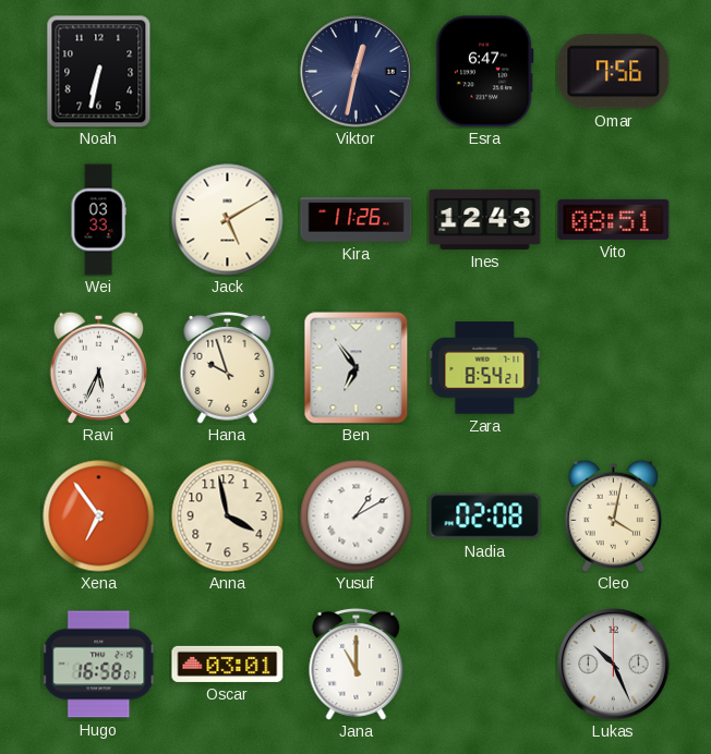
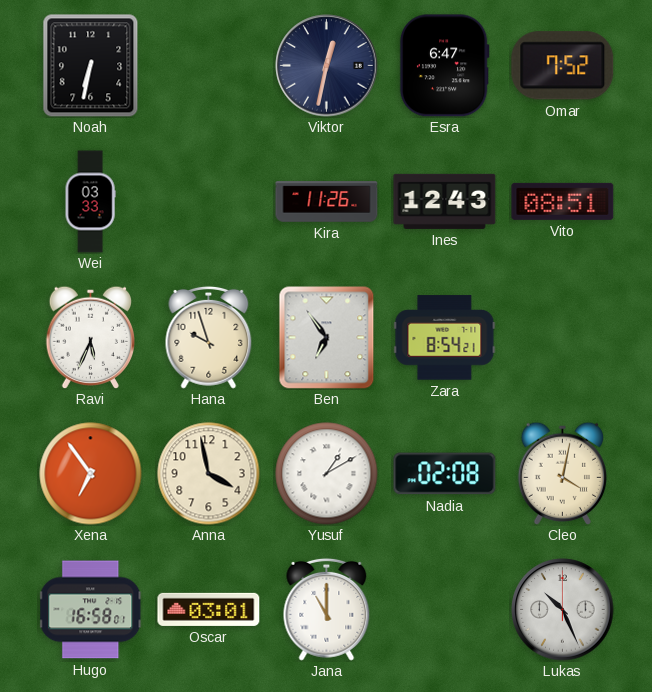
Omar: 7:56 -> 7:52 (563, 66)
Jack: 5:10 -> none (228, 220)
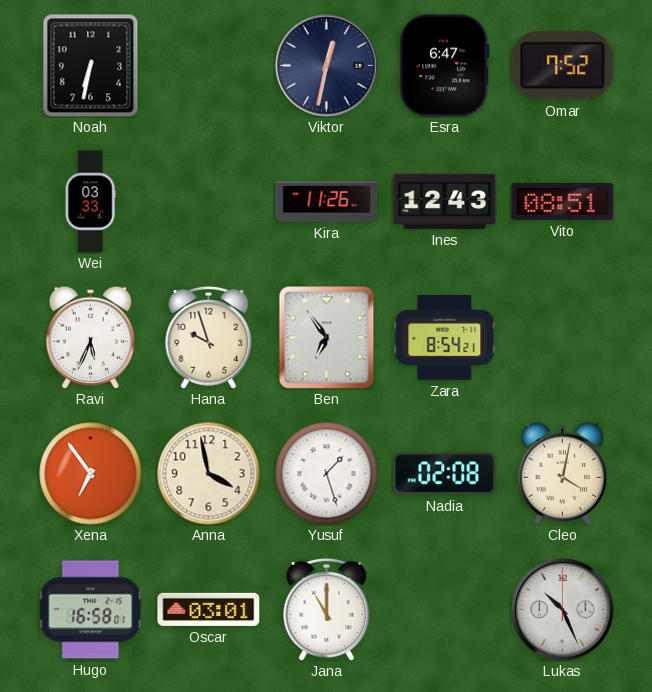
Yusuf: 1:10 -> 1:27 (327, 474)
